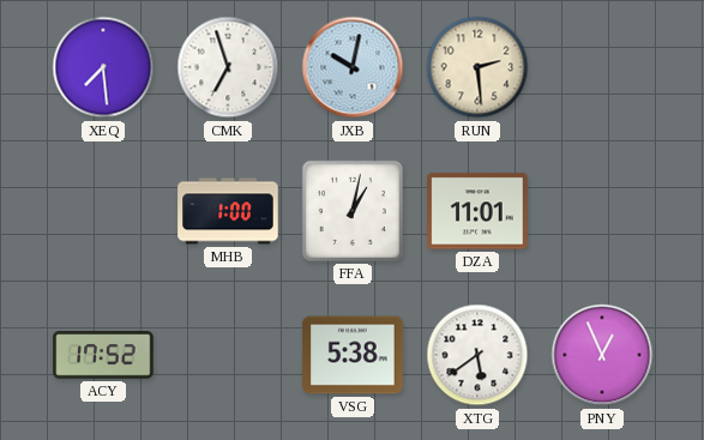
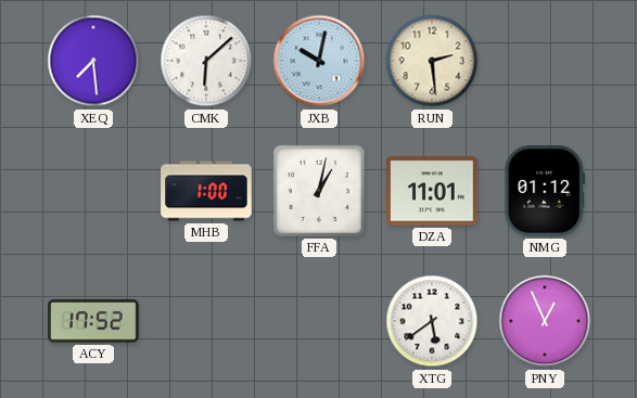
CMK: 6:57 -> 6:08 (206, 61)
NMG: none -> 01:12 (545, 191)
VSG: 5:38 -> none (353, 355)
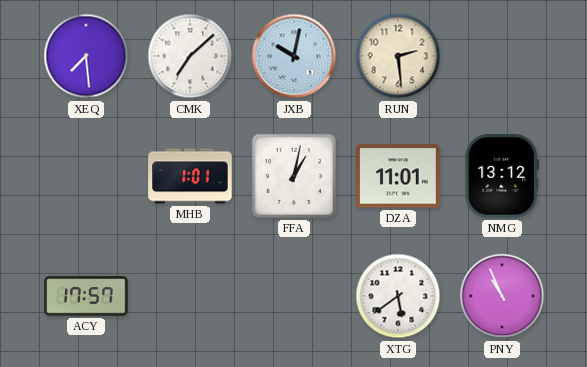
CMK: 6:08 -> 7:08 (190, 56)
MHB: 1:00 -> 1:01 (190, 176)
NMG: 01:12 -> 13:12 (502, 176)
ACY: 17:52 -> 17:57 (86, 296)
PNY: 12:56 -> 10:56 (502, 296)
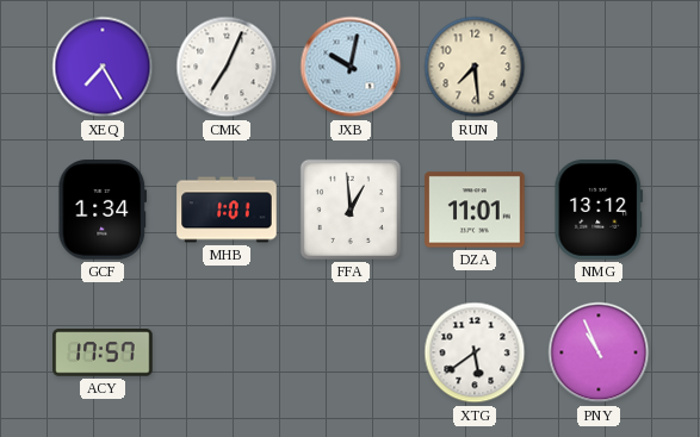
XEQ: 7:29 -> 7:25 (103, 67)
CMK: 7:08 -> 7:04 (227, 67)
RUN: 2:29 -> 7:29 (475, 67)
GCF: none -> 1:34 (103, 210)
FFA: 1:02 -> 12:59 (351, 210)
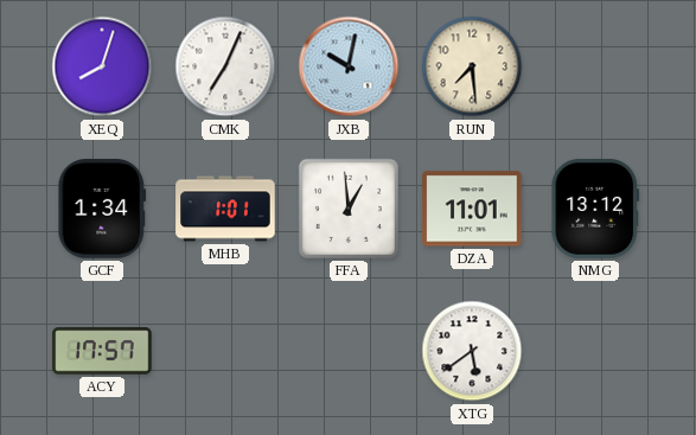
XEQ: 7:25 -> 8:03 (102, 66)
PNY: 10:56 -> none (599, 352)
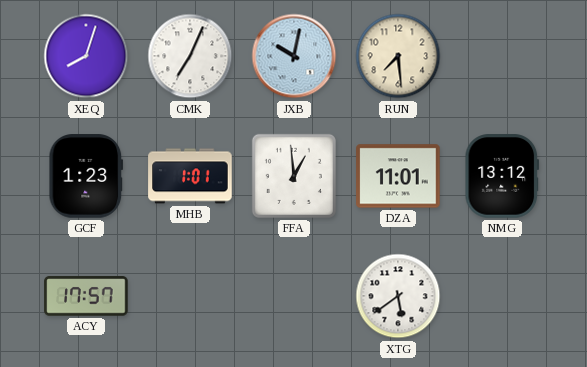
GCF: 1:34 -> 1:23 (86, 176)
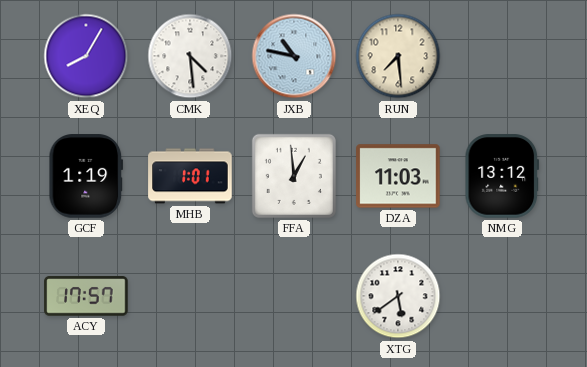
XEQ: 8:03 -> 8:05 (86, 56)
CMK: 7:04 -> 4:29 (190, 56)
JXB: 10:02 -> 10:47 (294, 56)
GCF: 1:23 -> 1:19 (86, 176)
DZA: 11:01 -> 11:03 (398, 176)
